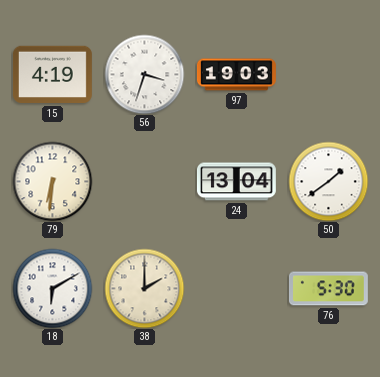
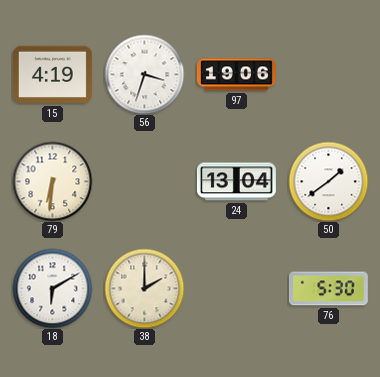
97: 19:03 -> 19:06 (236, 75)
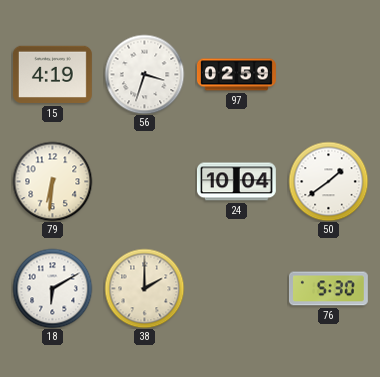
97: 19:06 -> 02:59 (236, 75)
24: 13:04 -> 10:04 (236, 182)
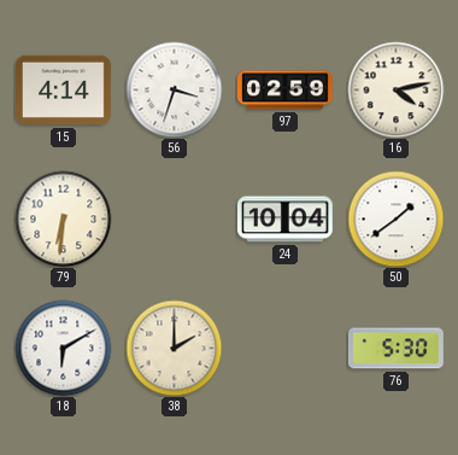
15: 4:19 -> 4:14 (63, 91)
16: none -> 4:13 (395, 89)
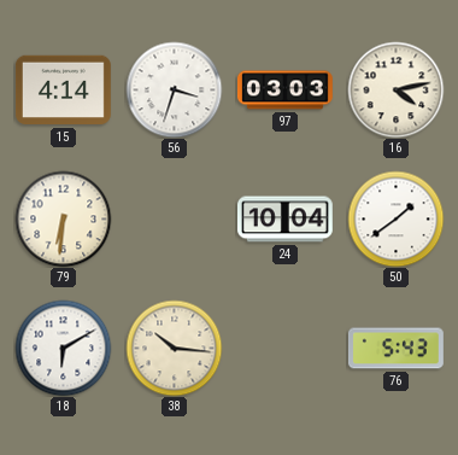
97: 02:59 -> 03:03 (284, 91)
38: 2:00 -> 10:16 (174, 348)
76: 5:30 -> 5:43 (395, 349)
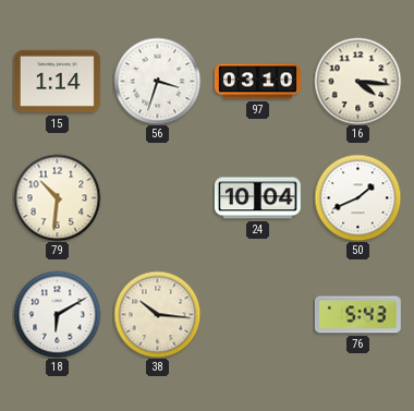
15: 4:14 -> 1:14 (57, 82)
97: 03:03 -> 03:10 (257, 82)
16: 4:13 -> 4:16 (357, 81)
79: 6:31 -> 10:31 (57, 197)
50: 1:39 -> 1:41 (357, 197)
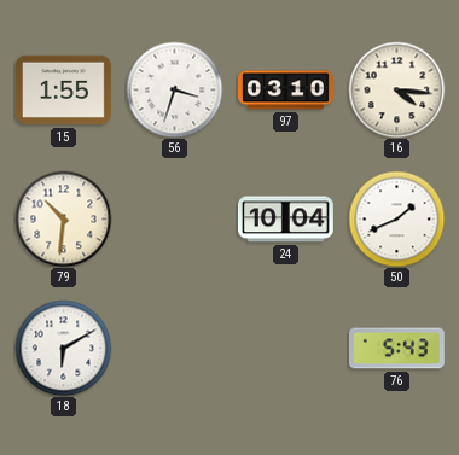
15: 1:14 -> 1:55 (63, 91)
38: 10:16 -> none (157, 314)
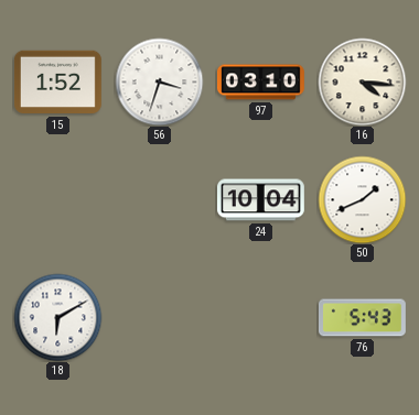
15: 1:55 -> 1:52 (57, 83)
79: 10:31 -> none (63, 218)
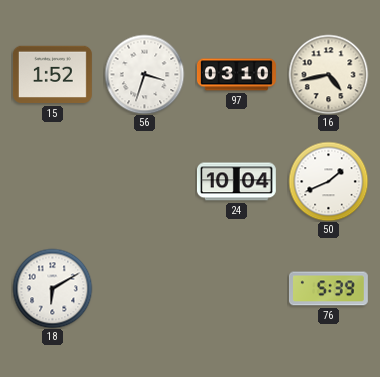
16: 4:16 -> 4:43 (328, 74)
76: 5:43 -> 5:39 (328, 289)
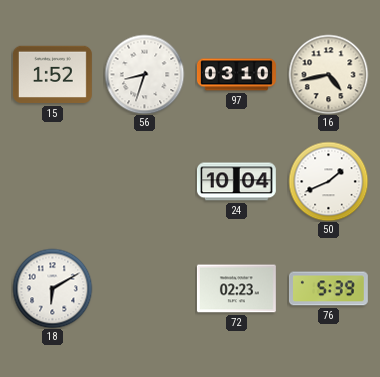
56: 3:33 -> 8:33 (144, 74)
72: none -> 02:23 (236, 289)
